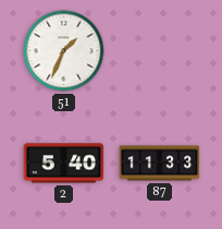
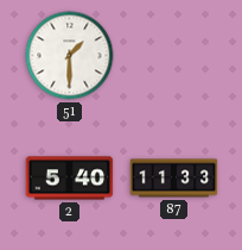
51: 1:34 -> 1:30 (70, 56)
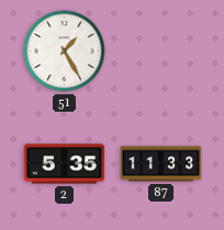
51: 1:30 -> 1:25 (65, 51)
2: 5:40 -> 5:35 (65, 164)
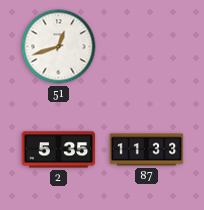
51: 1:25 -> 12:42 (59, 47)
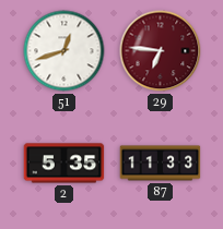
29: none -> 6:46 (161, 51)
